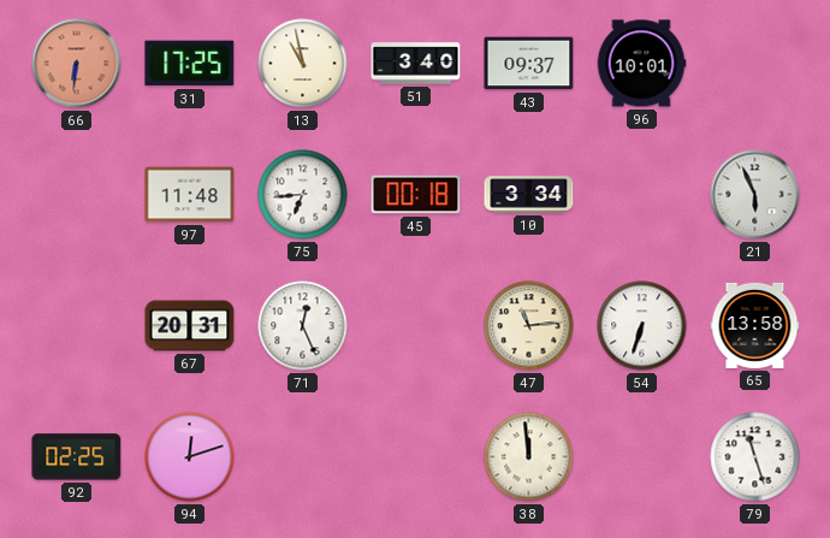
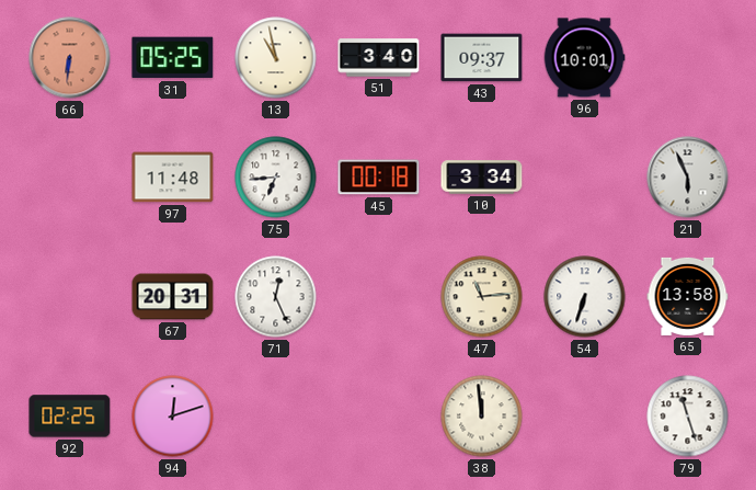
31: 17:25 -> 05:25 (173, 58)
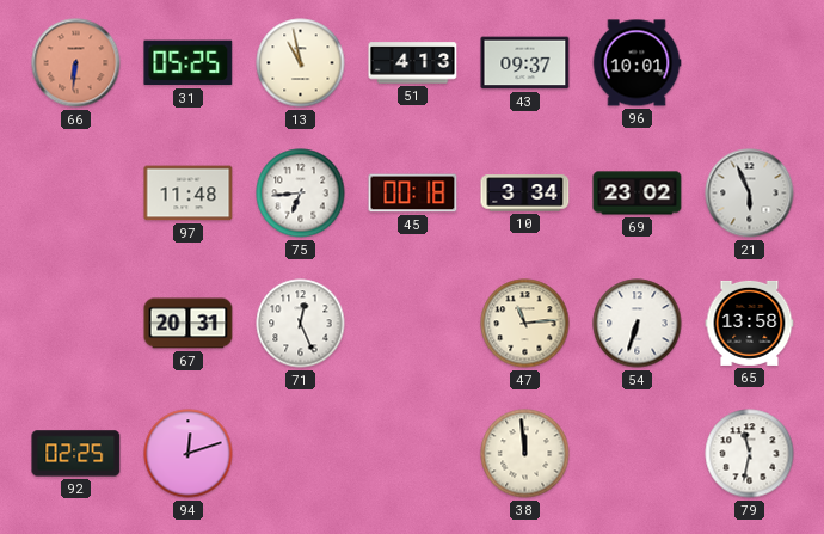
51: 3:40 -> 4:13 (413, 63)
69: none -> 23:02 (638, 194)
79: 11:27 -> 11:32 (750, 454)
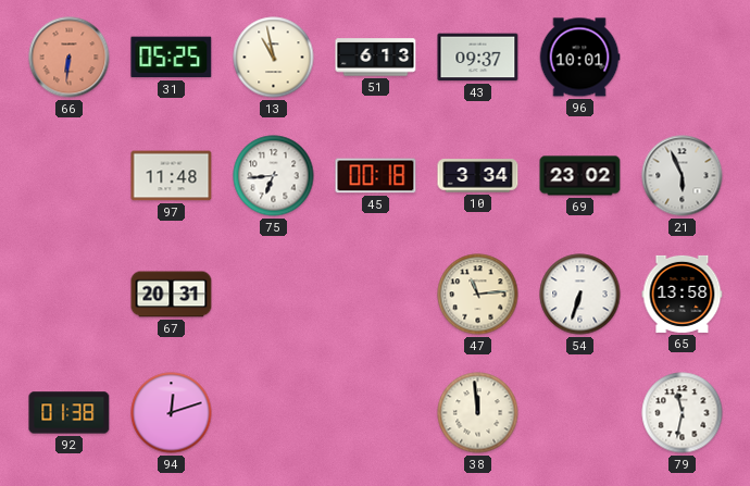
51: 4:13 -> 6:13 (376, 58)
71: 12:26 -> none (301, 324)
92: 02:25 -> 01:38 (70, 413)
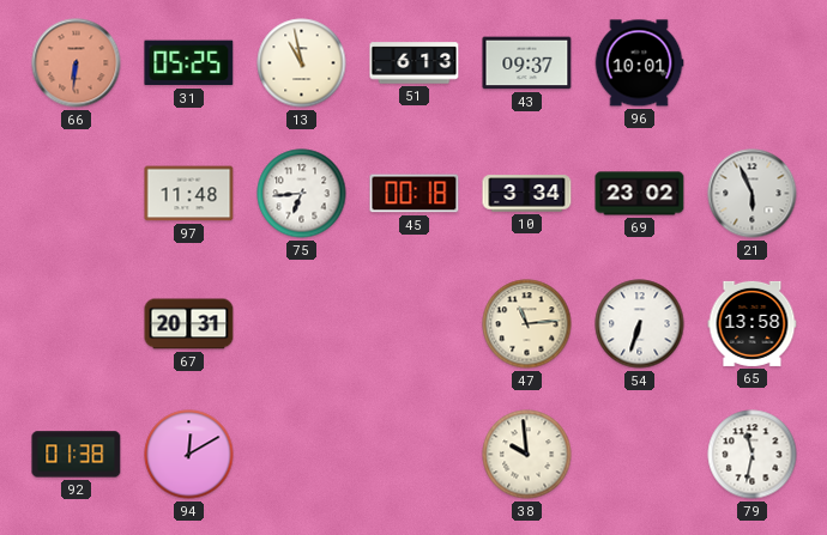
94: 12:12 -> 12:10 (189, 455)
38: 11:59 -> 9:59 (527, 455)
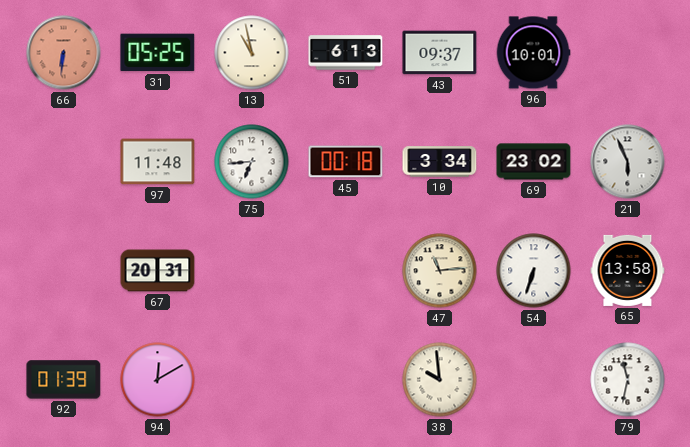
92: 01:38 -> 01:39 (64, 380)
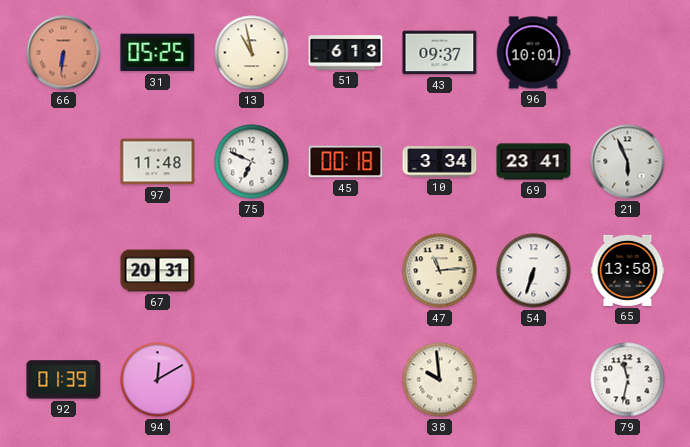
75: 6:44 -> 6:49 (252, 162)
69: 23:02 -> 23:41 (534, 162)
